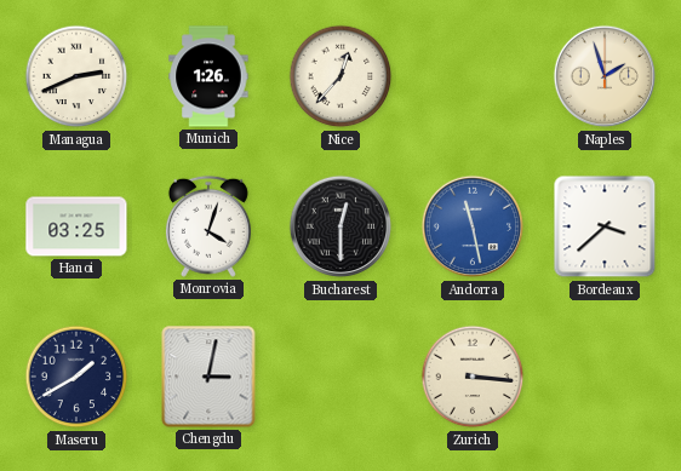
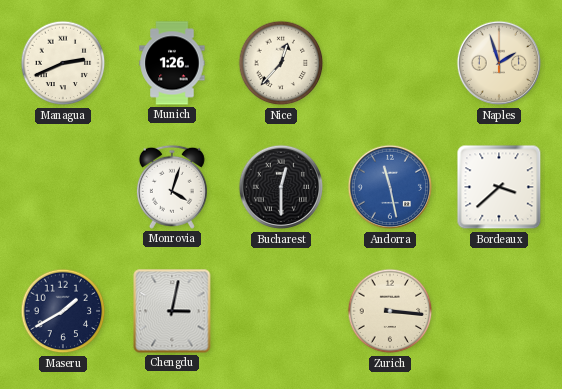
Hanoi: 03:25 -> none (76, 226)
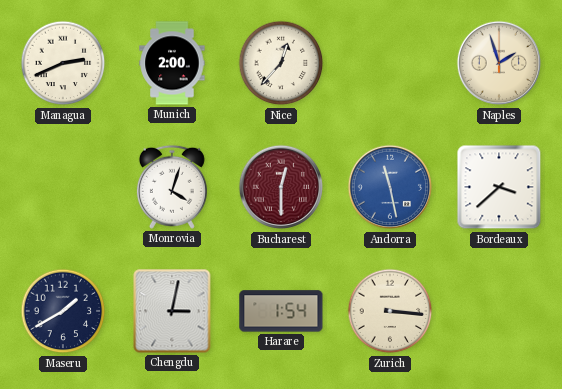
Munich: 1:26 -> 2:00 (172, 63)
Bucharest dial: black -> burgundy (281, 187)
Harare: none -> 1:54 (281, 311)
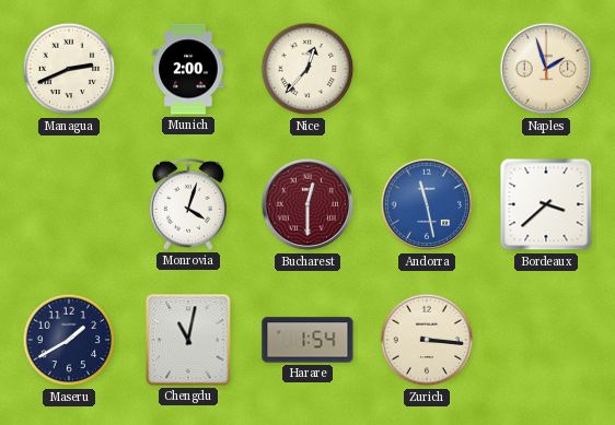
Chengdu: 3:02 -> 11:02 (188, 340)
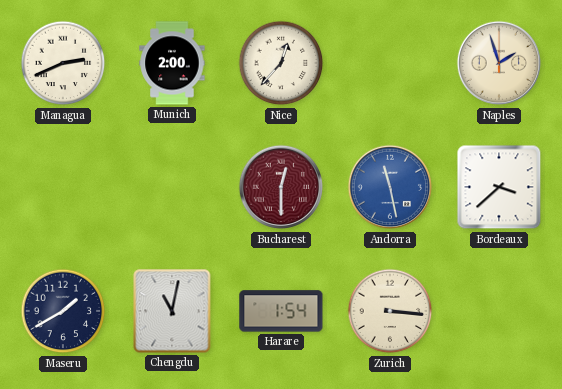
Monrovia: 4:03 -> none (188, 204)
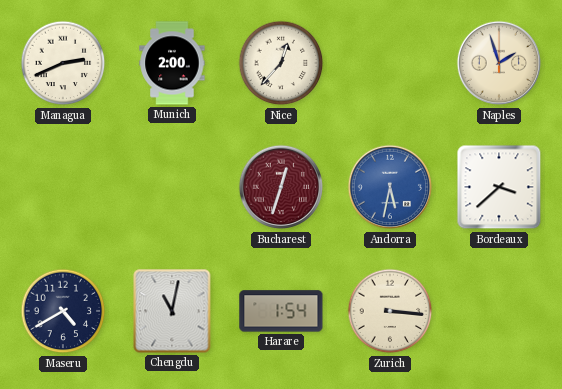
Bucharest: 12:30 -> 12:33 (281, 187)
Andorra: 11:28 -> 5:32 (390, 187)
Maseru: 1:40 -> 4:40 (63, 311)
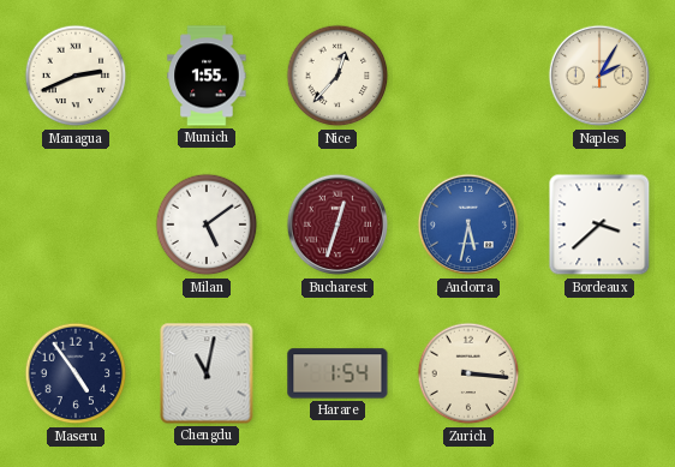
Munich: 2:00 -> 1:55 (207, 76)
Naples: 1:57 -> 2:05 (599, 76)
Milan: none -> 5:09 (207, 224)
Maseru: 4:40 -> 4:54 (76, 373)
